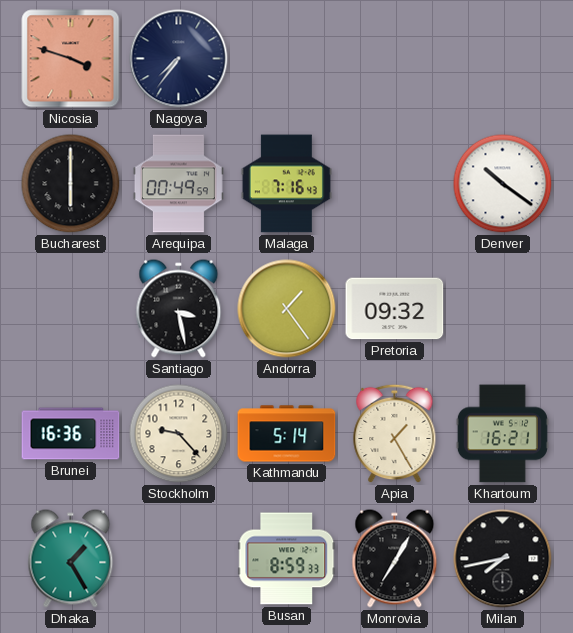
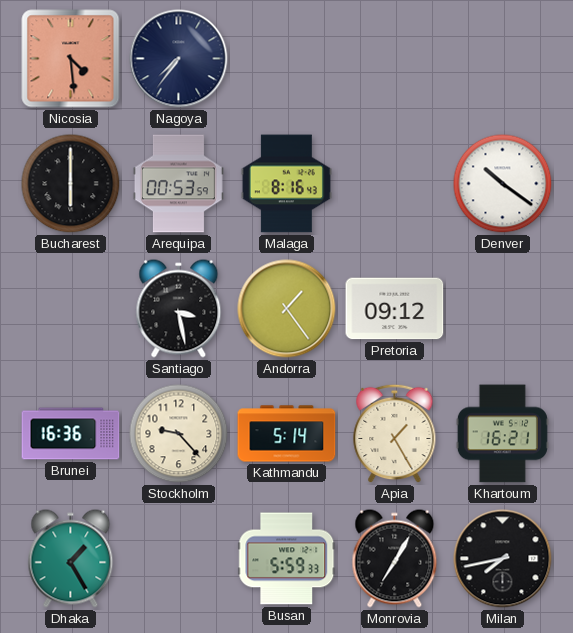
Nicosia: 3:48 -> 4:29 (71, 59)
Arequipa: 00:49 -> 00:53 (178, 184)
Malaga: 7:16 -> 8:16 (286, 184)
Pretoria: 09:32 -> 09:12 (395, 309)
Busan: 8:59 -> 5:59 (287, 559)
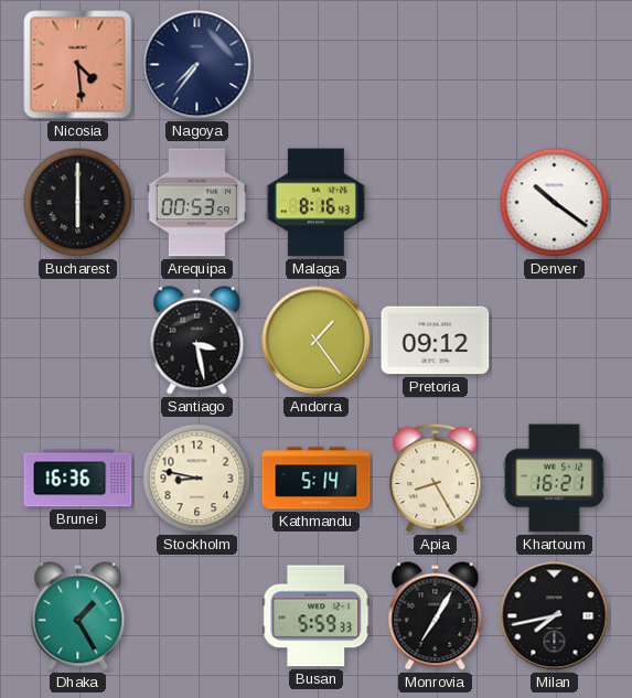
Stockholm: 9:23 -> 8:47 (197, 479)
Apia: 1:25 -> 8:25 (436, 479)
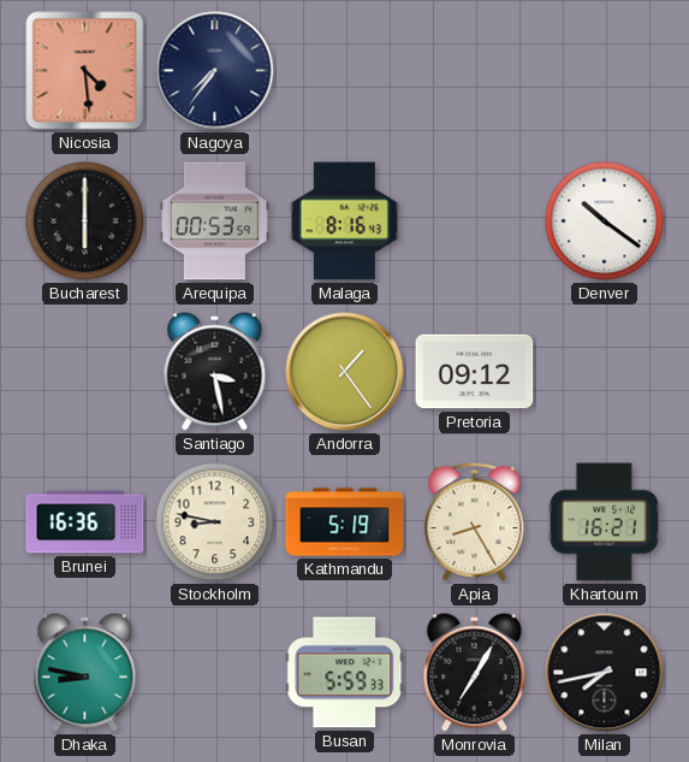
Kathmandu: 5:14 -> 5:19 (345, 522)
Dhaka: 1:25 -> 8:47 (85, 673)
